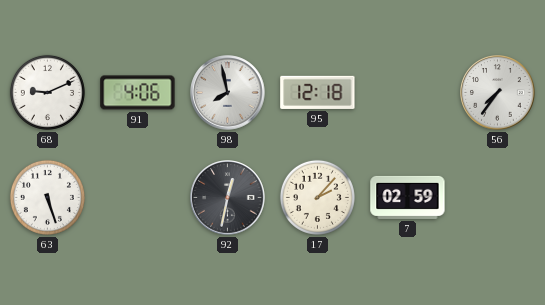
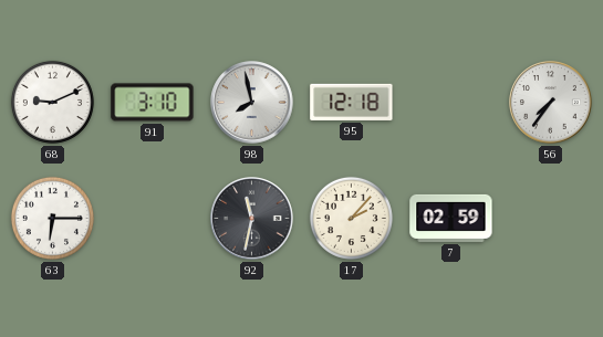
91: 4:06 -> 3:10 (153, 103)
63: 5:27 -> 6:15 (52, 218)
92: 12:32 -> 11:32 (252, 219)
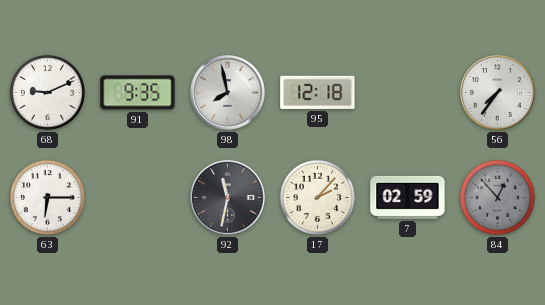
91: 3:10 -> 9:35 (138, 93)
84: none -> 12:53 (497, 197)
